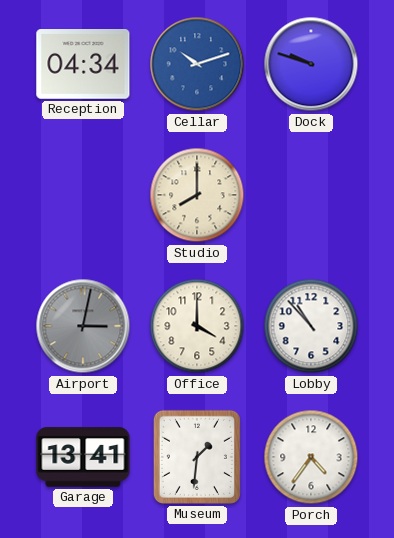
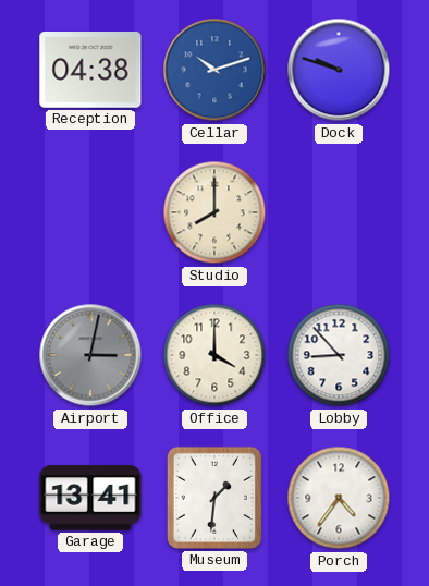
Reception: 04:34 -> 04:38 (90, 71)
Lobby: 10:53 -> 8:53 (339, 355)
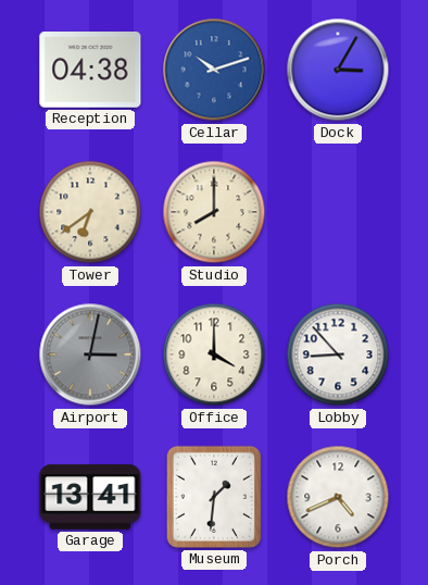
Dock: 9:48 -> 3:05 (338, 70)
Tower: none -> 6:39 (90, 212)
Porch: 4:36 -> 4:41 (338, 497)
